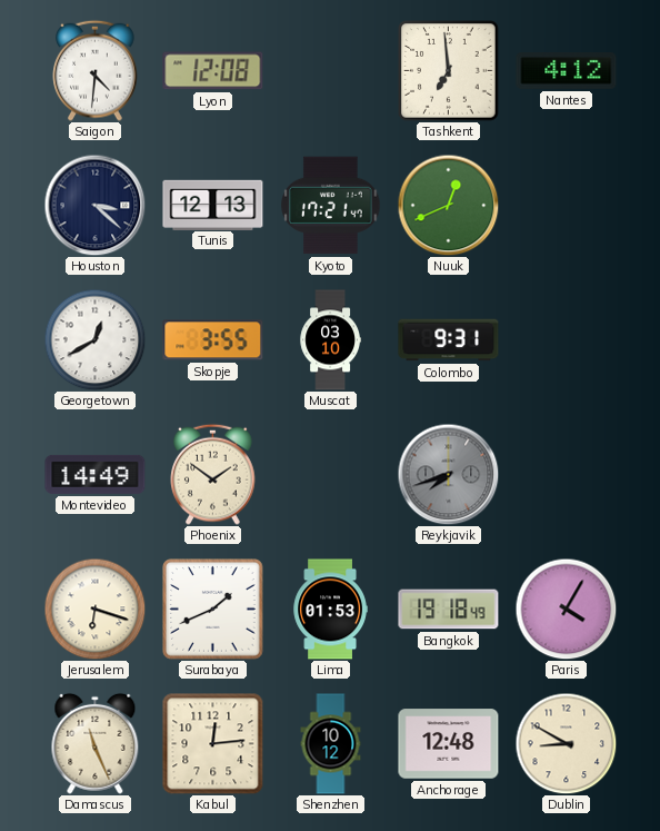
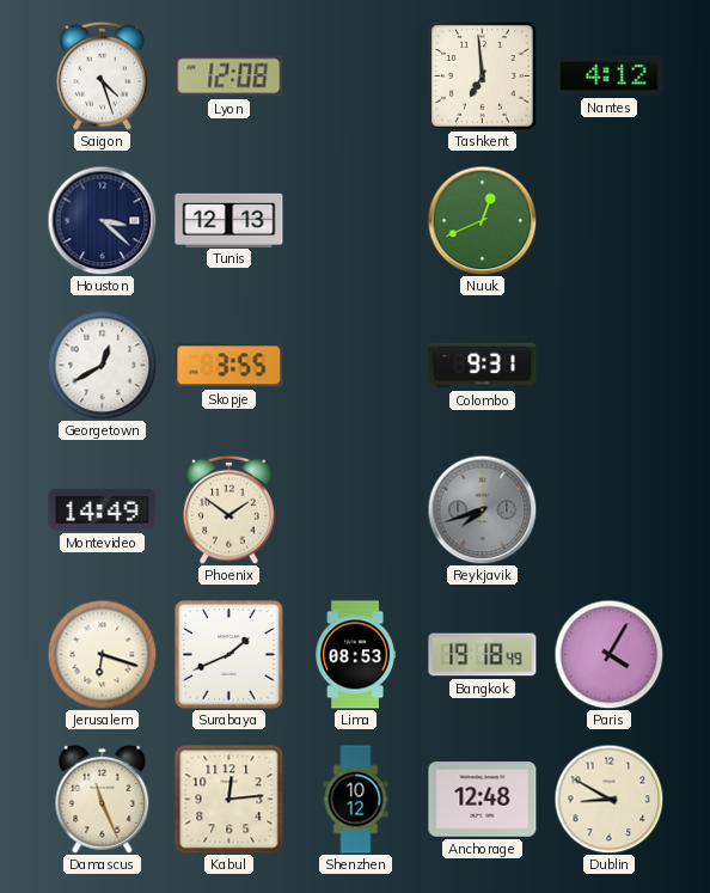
Saigon: 4:31 -> 4:27 (103, 75)
Kyoto: 17:21 -> none (331, 206)
Muscat: 03:10 -> none (330, 340)
Lima: 01:53 -> 08:53 (355, 655)
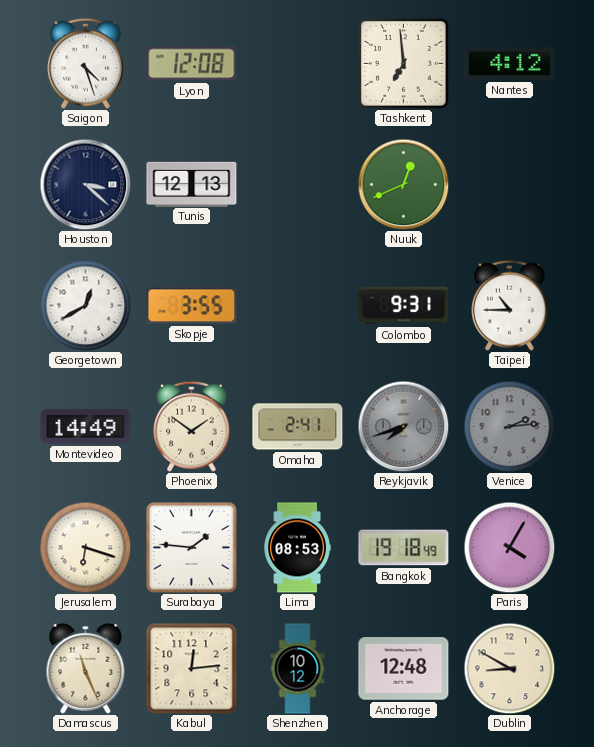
Taipei: none -> 10:45 (510, 305)
Omaha: none -> 2:41 (298, 427)
Venice: none -> 2:14 (509, 426)
Surabaya: 1:41 -> 1:46 (192, 548)
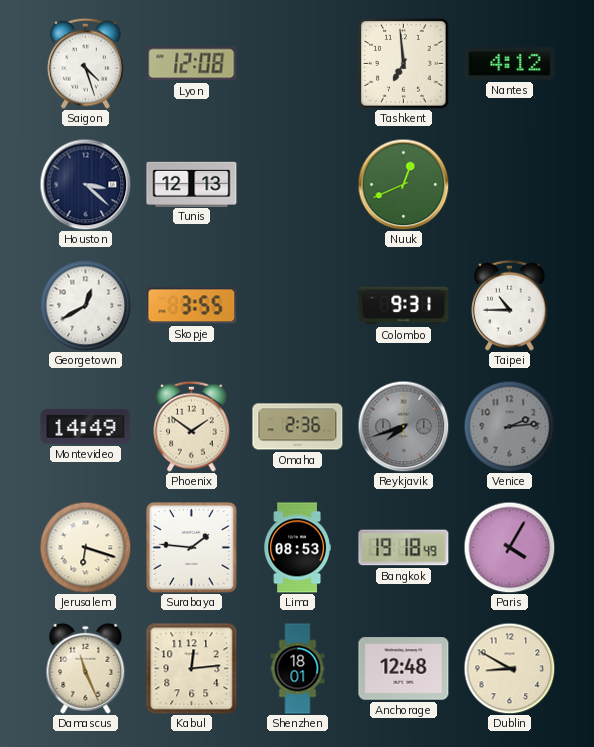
Omaha: 2:41 -> 2:36 (298, 427)
Shenzhen: 10:12 -> 18:01 (298, 669)
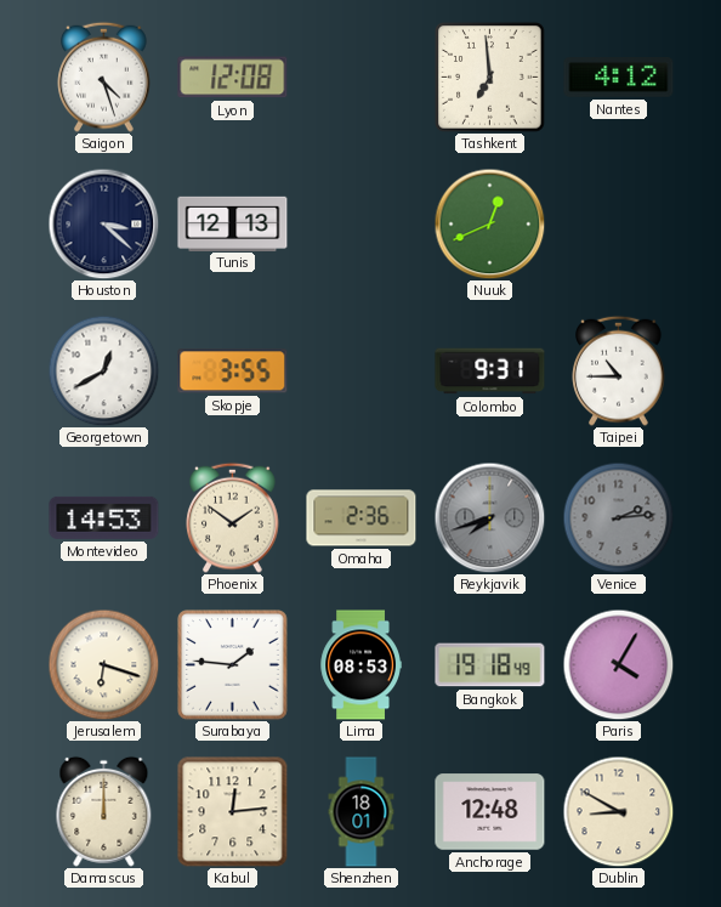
Montevideo: 14:49 -> 14:53 (104, 517)
Damascus: 11:26 -> 12:00 (104, 811)
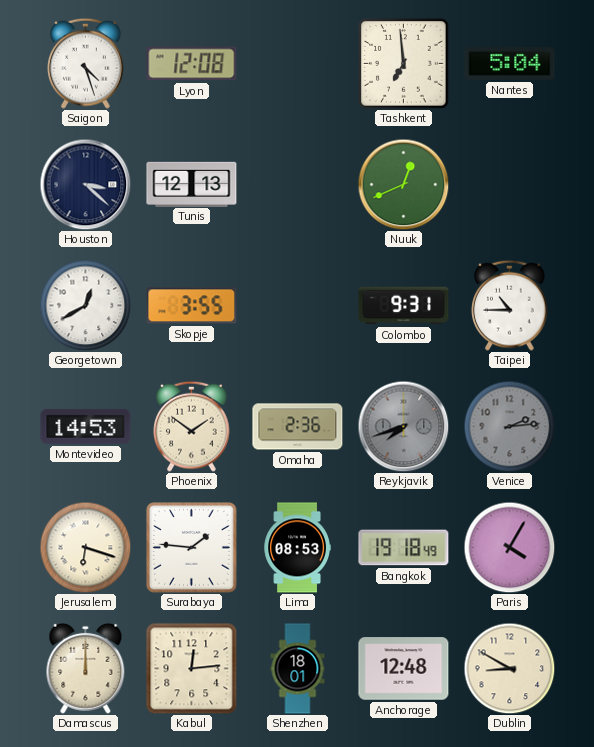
Nantes: 4:12 -> 5:04 (510, 64)
